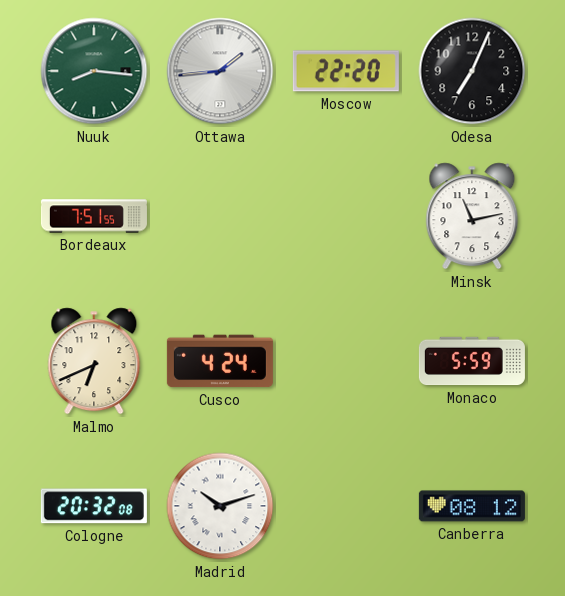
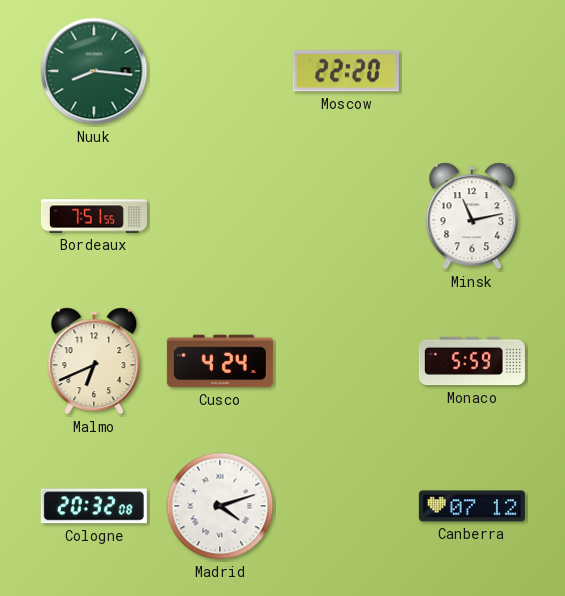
Ottawa: 1:44 -> none (220, 71)
Odesa: 7:04 -> none (472, 71)
Madrid: 10:12 -> 4:12 (220, 506)
Canberra: 08:12 -> 07:12 (472, 506)
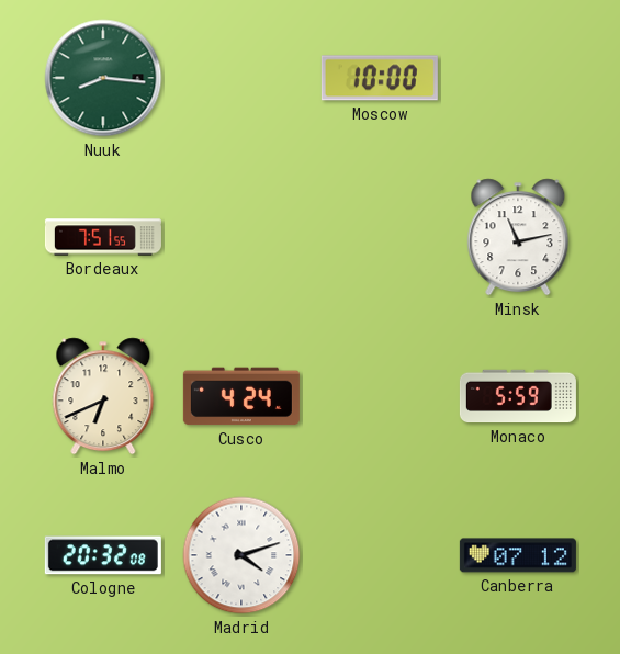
Moscow: 22:20 -> 10:00 (380, 78)
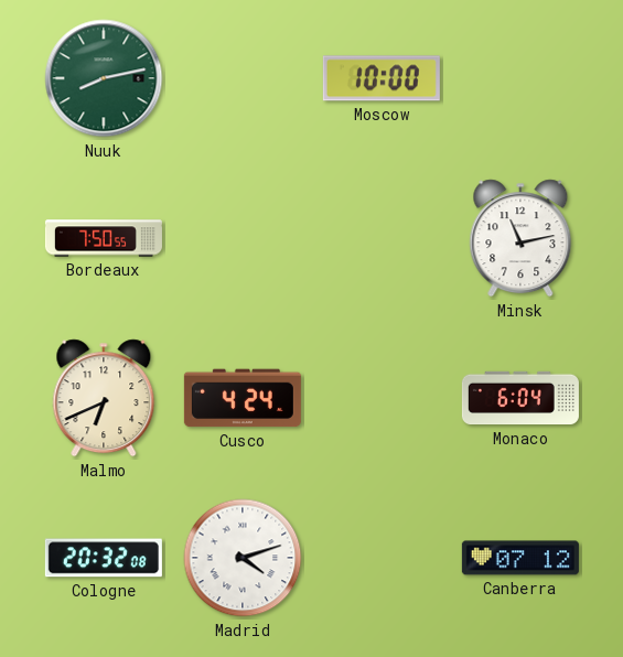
Nuuk: 8:16 -> 8:13 (104, 78)
Bordeaux: 7:51 -> 7:50 (104, 238)
Monaco: 5:59 -> 6:04 (520, 398)
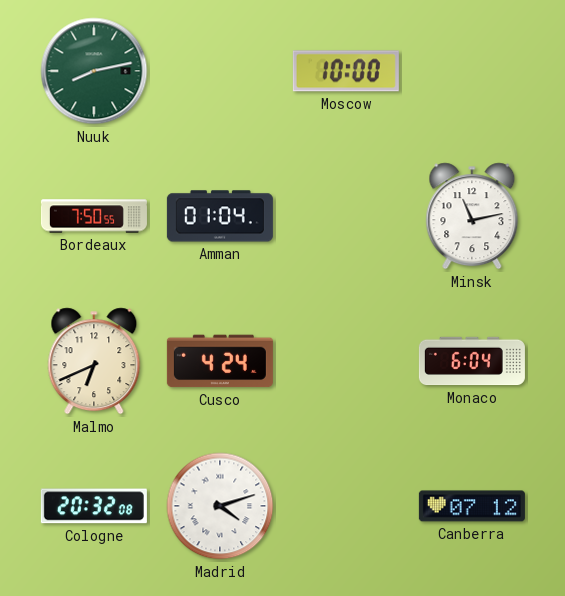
Amman: none -> 01:04 (220, 216)
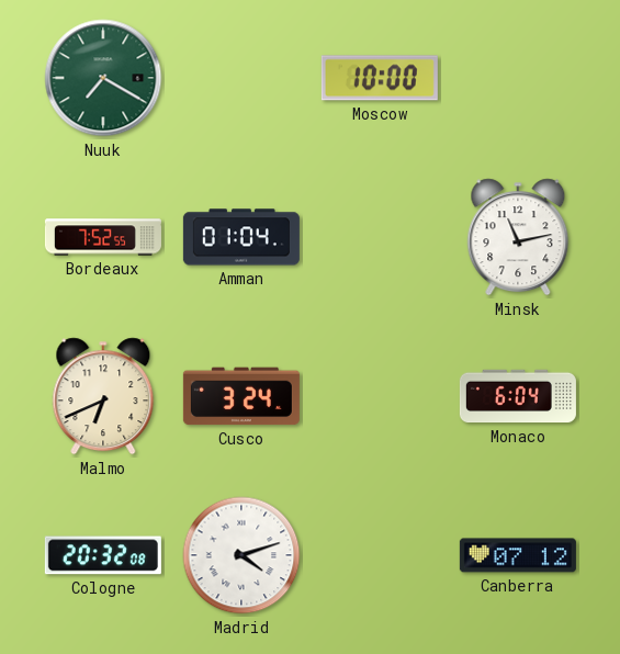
Nuuk: 8:13 -> 7:20 (103, 78)
Bordeaux: 7:50 -> 7:52 (103, 237)
Cusco: 4:24 -> 3:24 (241, 396)
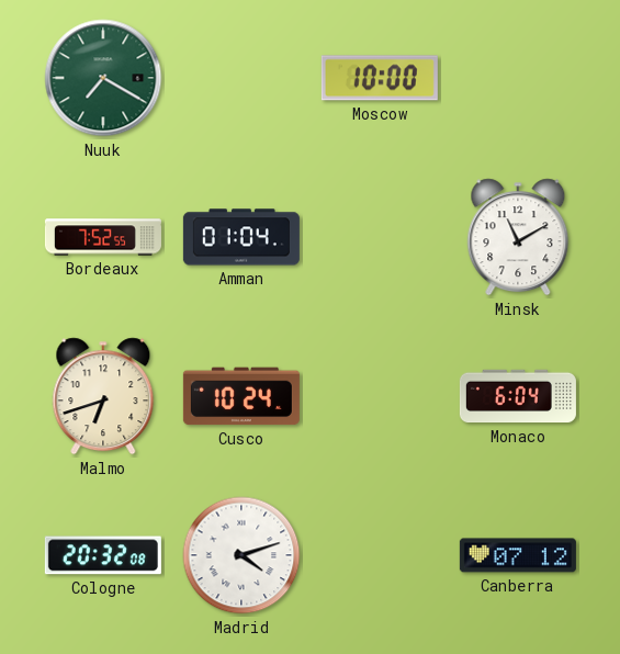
Minsk: 11:13 -> 11:10 (518, 237)
Malmo: 6:41 -> 6:42 (103, 396)
Cusco: 3:24 -> 10:24 (241, 396)
